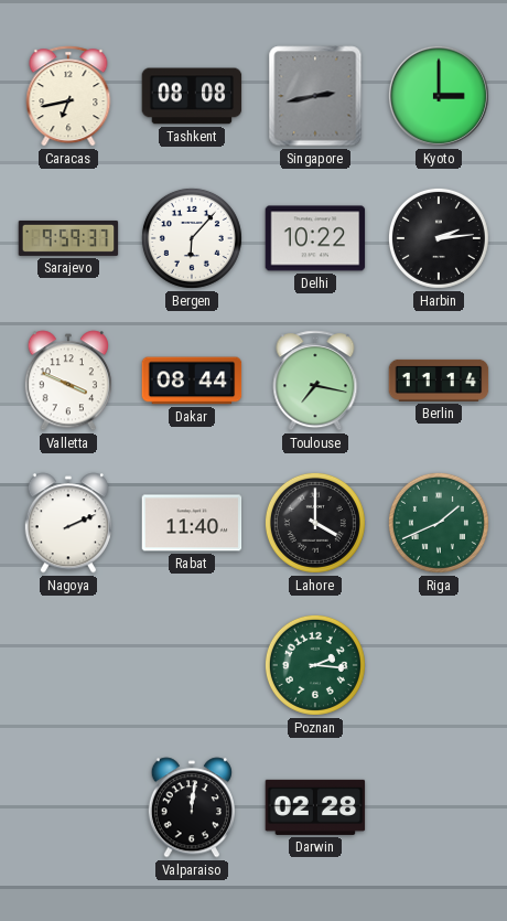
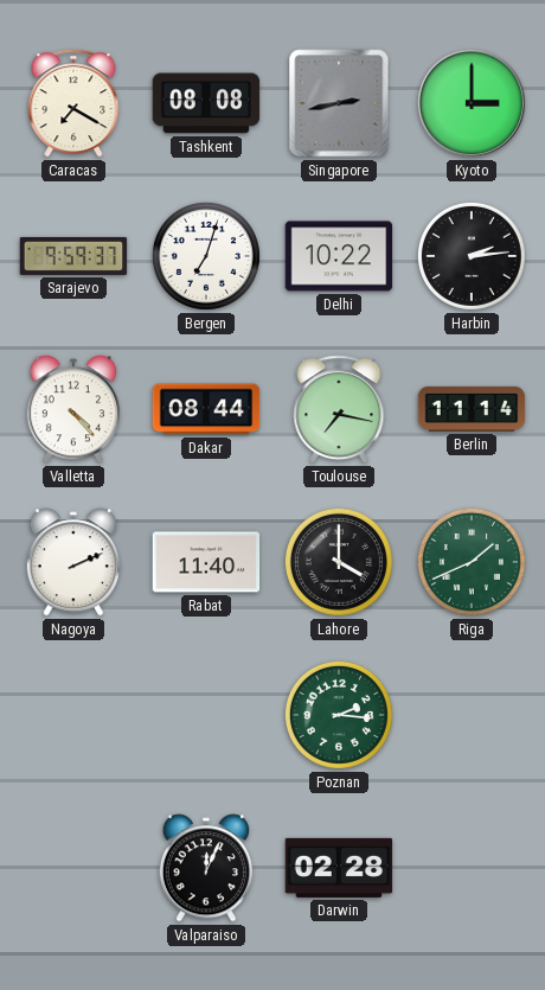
Caracas: 6:43 -> 7:20 (73, 103)
Bergen: 6:07 -> 7:03 (206, 256)
Valletta: 3:49 -> 4:23 (73, 409)
Valparaiso: 12:01 -> 12:04 (206, 868)
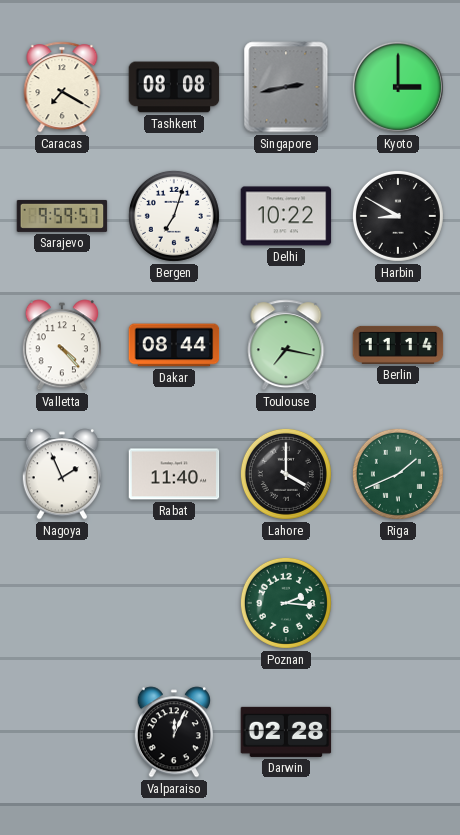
Sarajevo: 9:59:37 -> 9:59:57 (62, 216)
Harbin: 2:14 -> 8:50 (398, 216)
Nagoya: 2:11 -> 1:56 (62, 474)
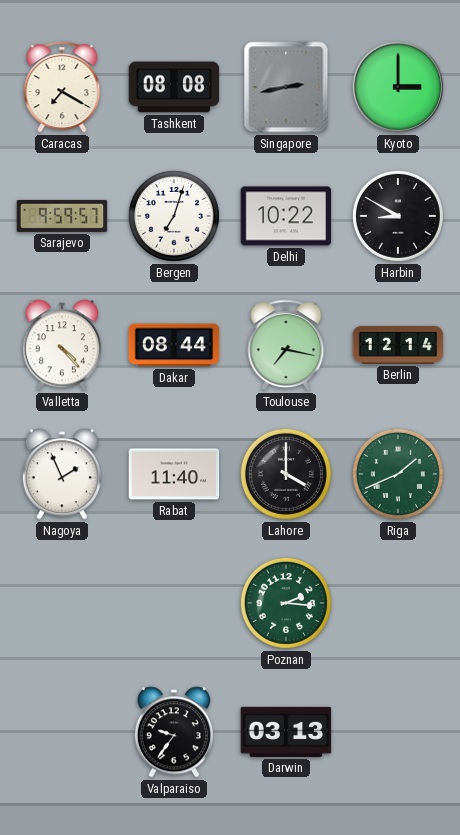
Berlin: 11:14 -> 12:14 (398, 345)
Valparaiso: 12:04 -> 9:36 (174, 732)
Darwin: 02:28 -> 03:13 (286, 732)
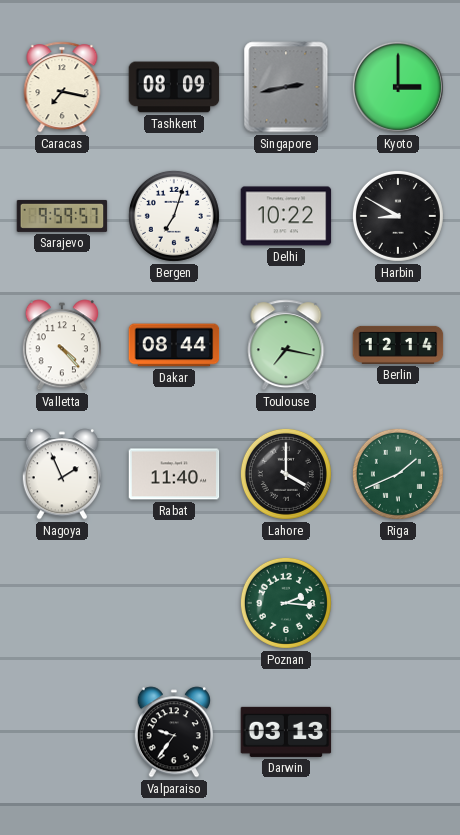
Caracas: 7:20 -> 7:17 (62, 87)
Tashkent: 08:08 -> 08:09 (174, 87)
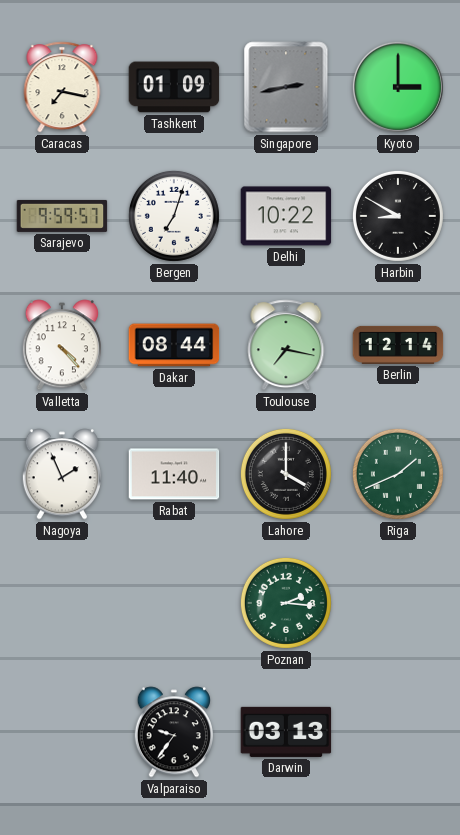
Tashkent: 08:09 -> 01:09 (174, 87)
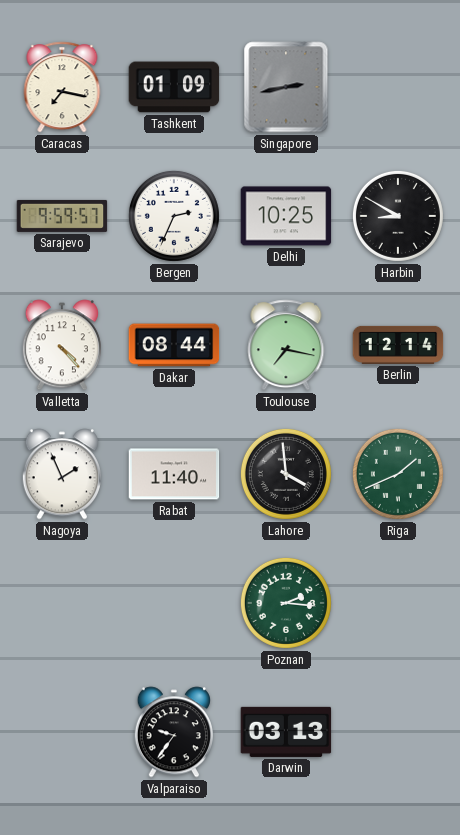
Kyoto: 3:00 -> none (398, 87)
Bergen: 7:03 -> 2:34 (174, 216)
Delhi: 10:22 -> 10:25 (286, 216)
Lahore: 4:00 -> 3:59 (286, 474)
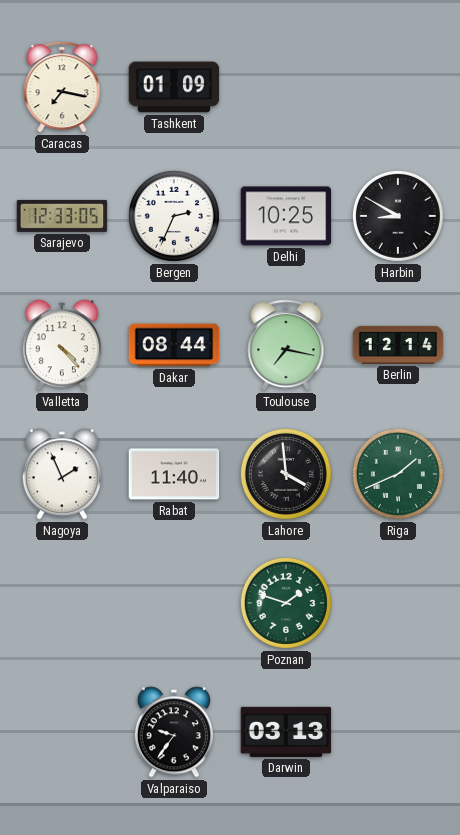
Singapore: 2:43 -> none (286, 87)
Sarajevo: 9:59 -> 12:33 (62, 216)
Poznan: 2:16 -> 1:48 (286, 603)
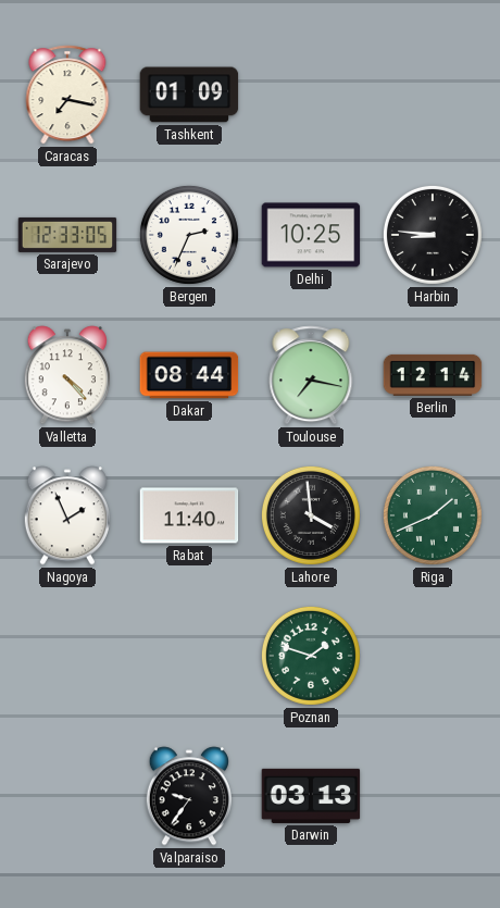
Harbin: 8:50 -> 8:46 (433, 235)
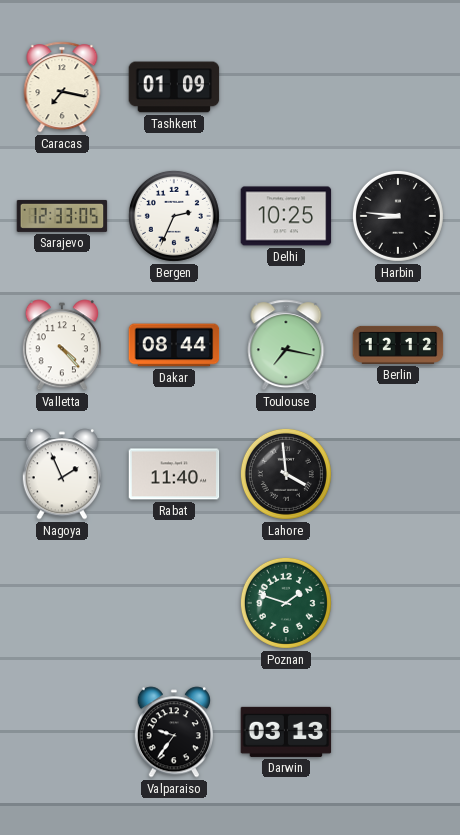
Berlin: 12:14 -> 12:12 (398, 345)
Riga: 1:41 -> none (433, 515)
